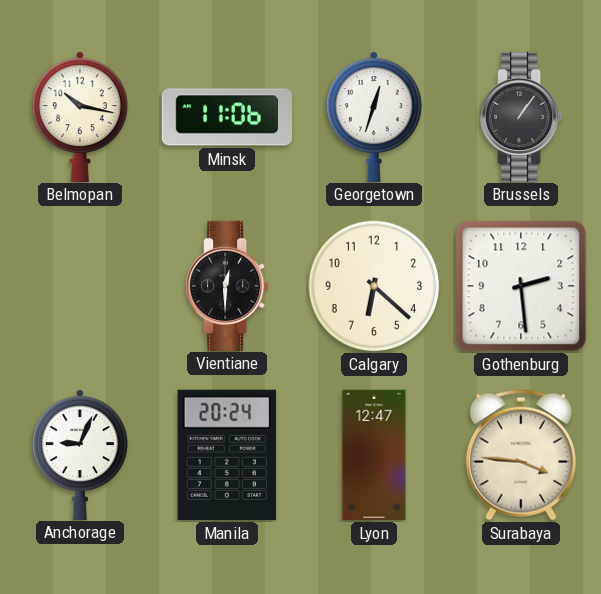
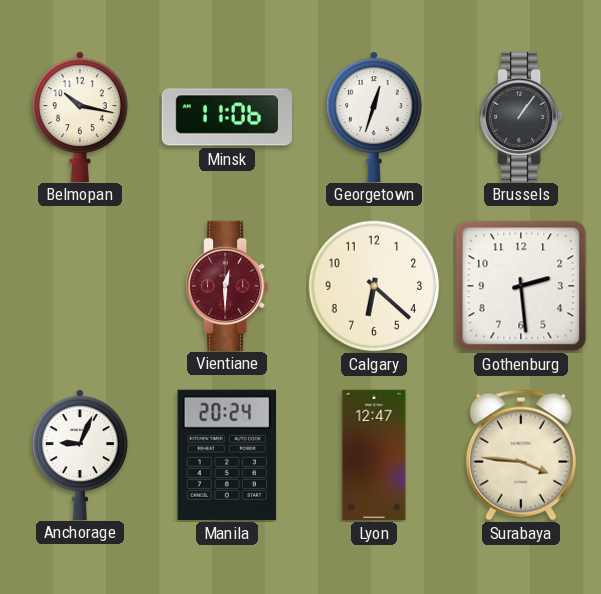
Vientiane dial: black -> burgundy (228, 285)
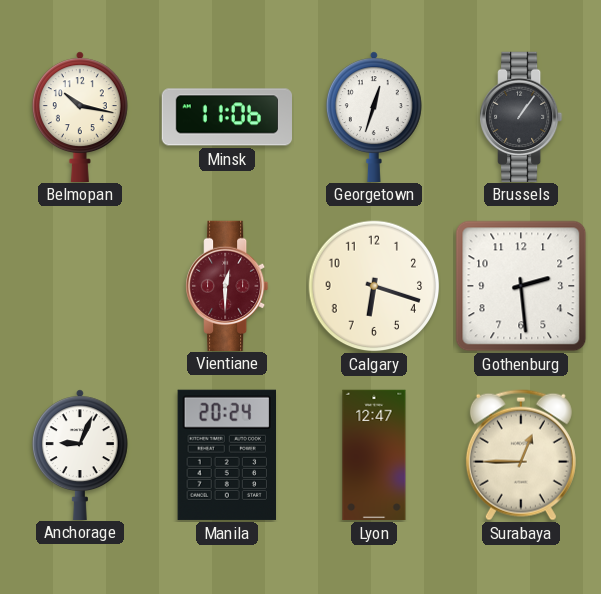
Calgary: 6:22 -> 6:18 (374, 286)
Surabaya: 3:46 -> 12:45 (521, 455)
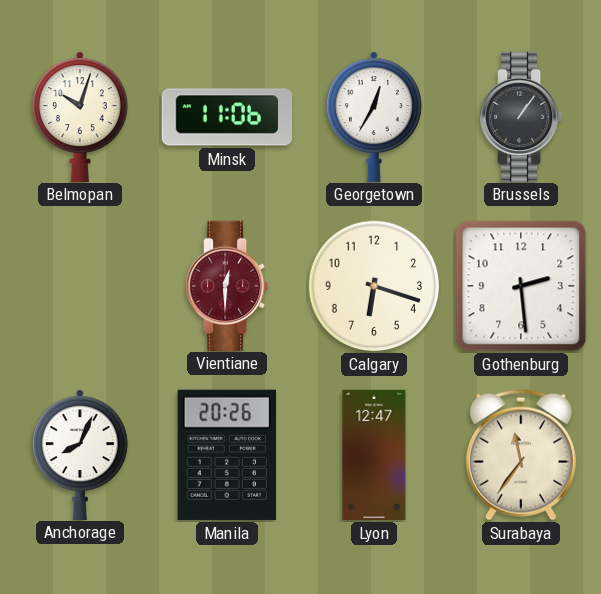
Belmopan: 10:17 -> 10:03 (80, 116)
Georgetown: 12:33 -> 12:35 (374, 116)
Anchorage: 9:04 -> 8:04 (80, 454)
Manila: 20:24 -> 20:26 (226, 455)
Surabaya: 12:45 -> 11:36 (521, 455)
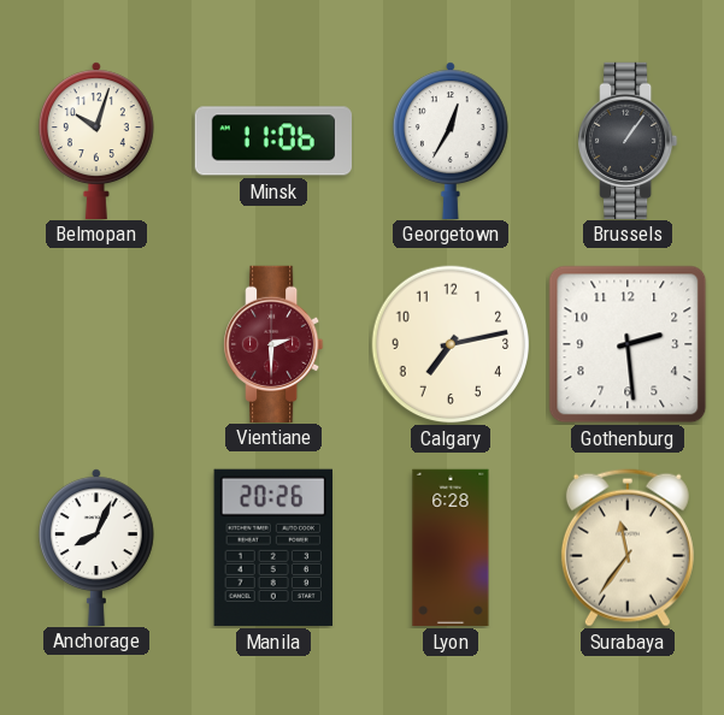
Vientiane: 12:30 -> 2:30 (275, 343)
Calgary: 6:18 -> 7:13 (451, 344)
Lyon: 12:47 -> 6:28 (451, 548)
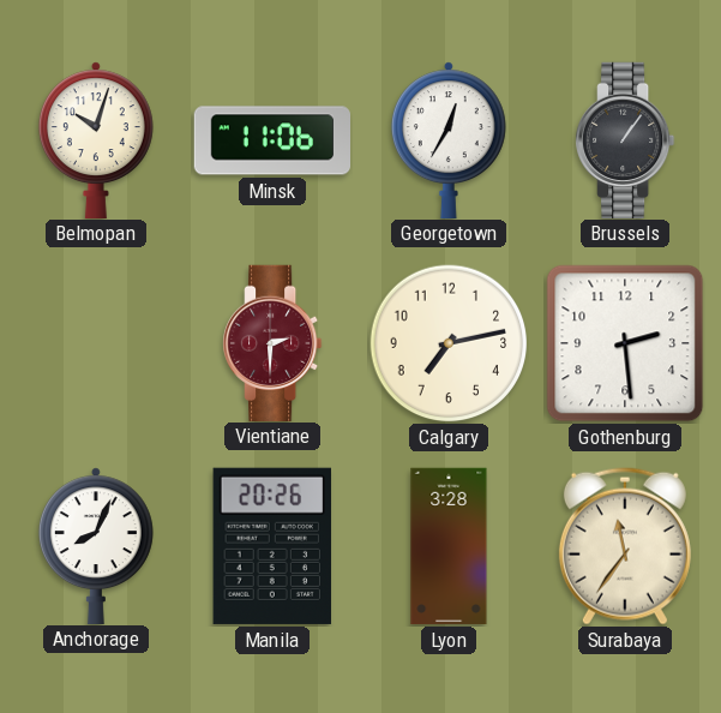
Lyon: 6:28 -> 3:28 (449, 546)
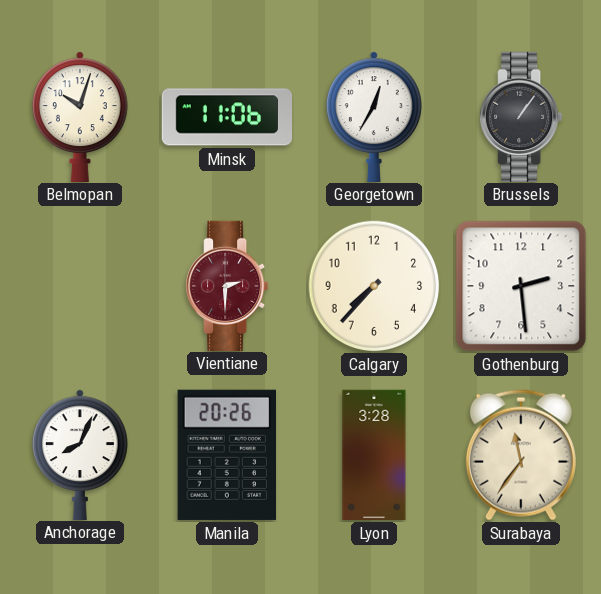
Calgary: 7:13 -> 7:37 (374, 286)
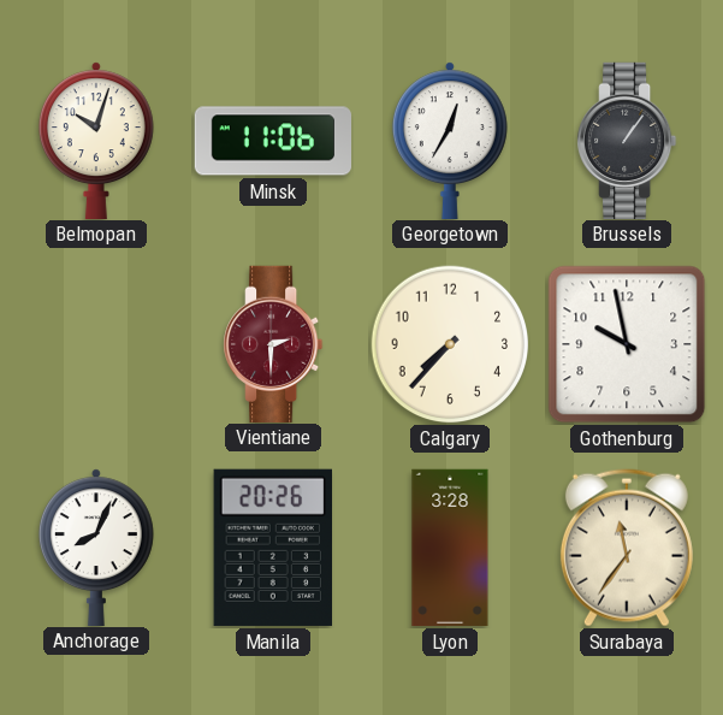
Gothenburg: 2:29 -> 9:58 (627, 344)
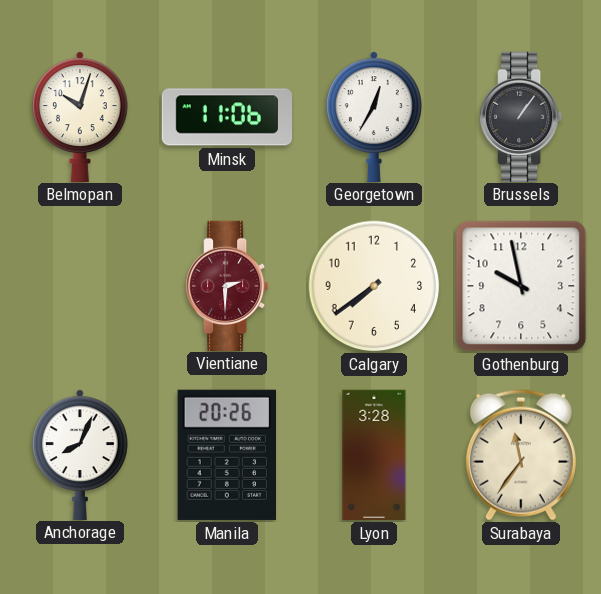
Calgary: 7:37 -> 7:39 (374, 286)
